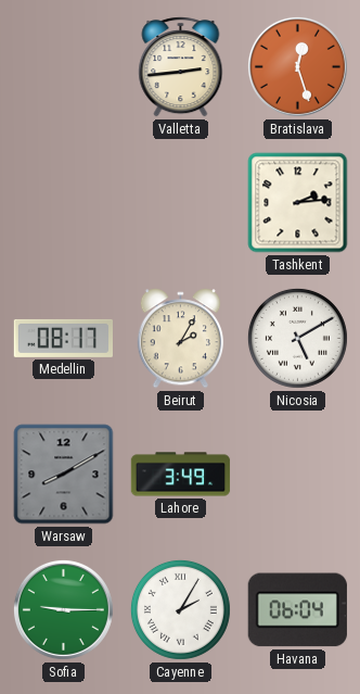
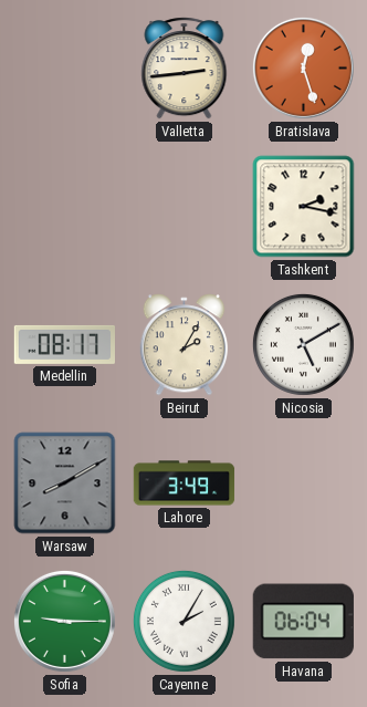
Tashkent: 2:14 -> 2:17 (304, 207)
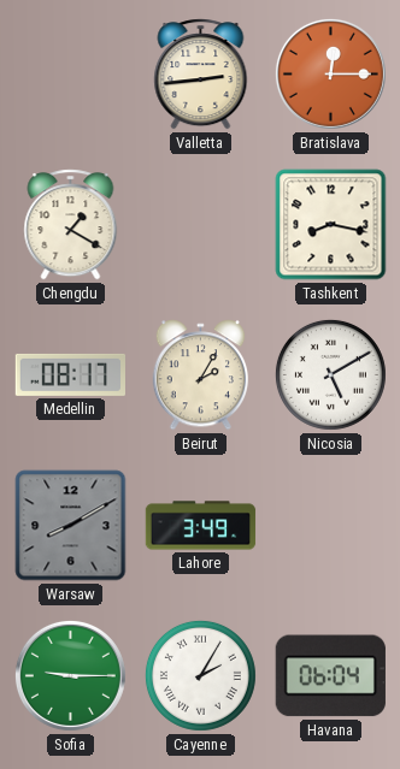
Bratislava: 12:27 -> 12:15 (330, 73)
Chengdu: none -> 1:20 (71, 225)
Tashkent: 2:17 -> 8:17 (331, 225)
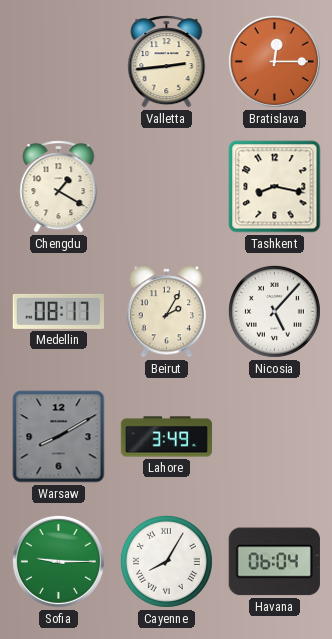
Nicosia: 5:10 -> 5:07 (274, 311)
Cayenne: 2:05 -> 8:05 (166, 561)
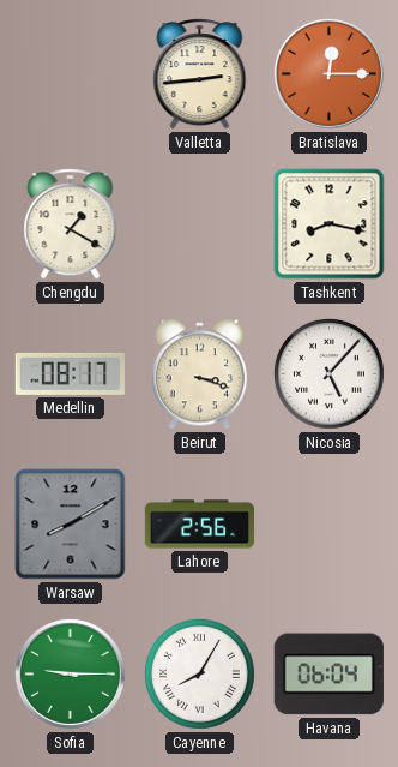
Beirut: 2:05 -> 3:18 (200, 374)
Lahore: 3:49 -> 2:56 (200, 525)
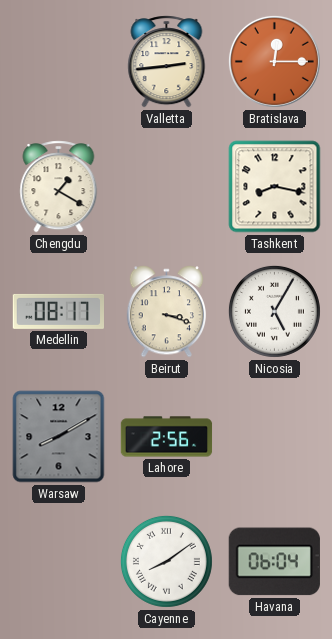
Nicosia: 5:07 -> 5:05 (274, 311)
Sofia: 9:15 -> none (70, 673)
Cayenne: 8:05 -> 8:09 (166, 561)
